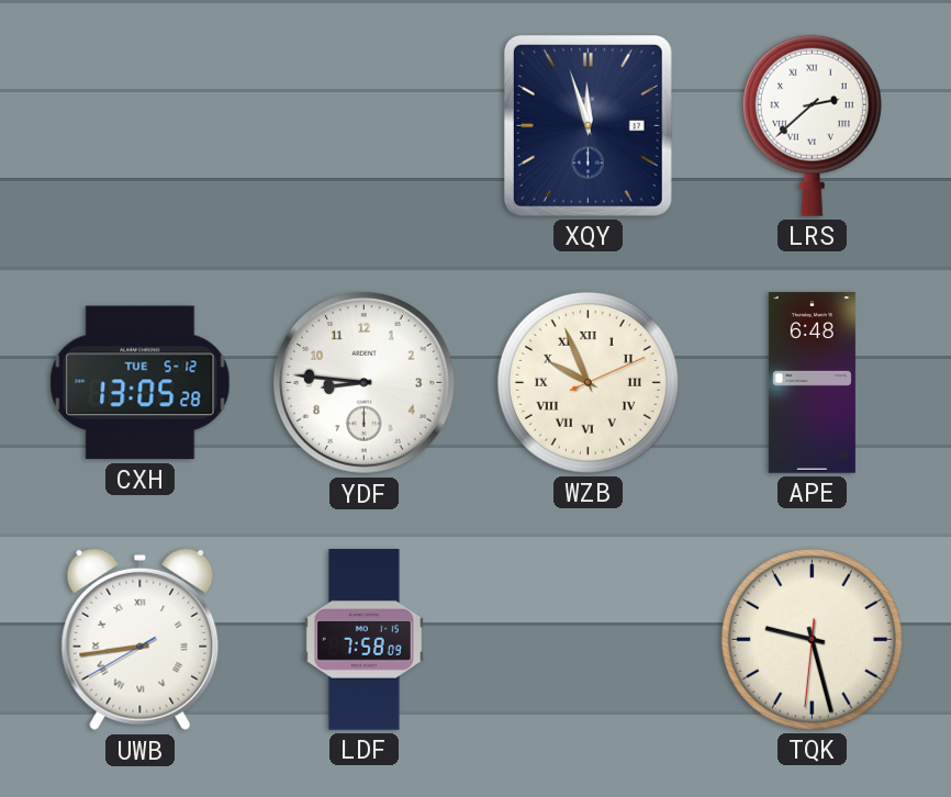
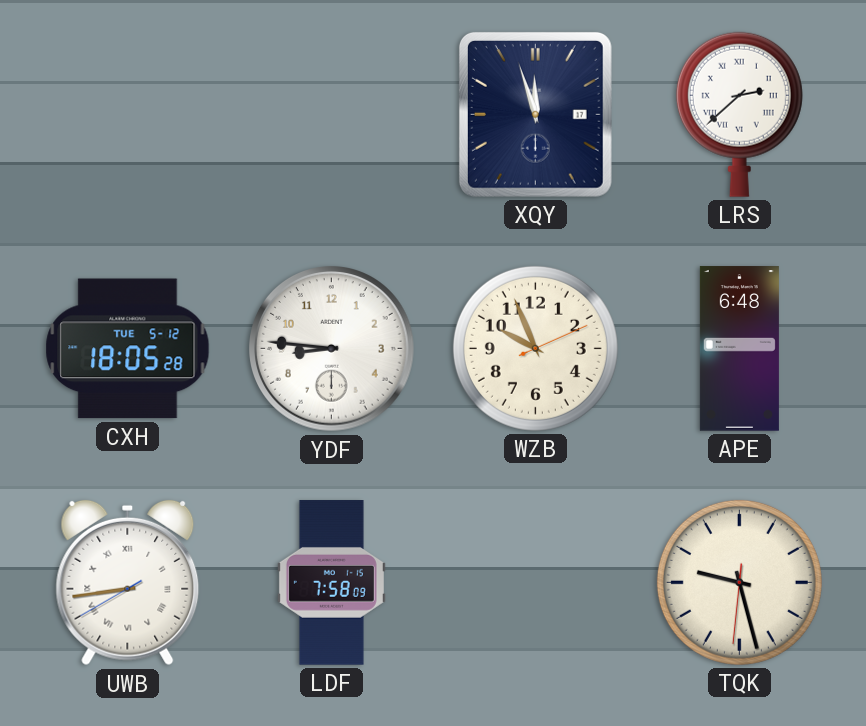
CXH: 13:05 -> 18:05 (128, 349)
WZB numerals: Roman -> Arabic (535, 348)
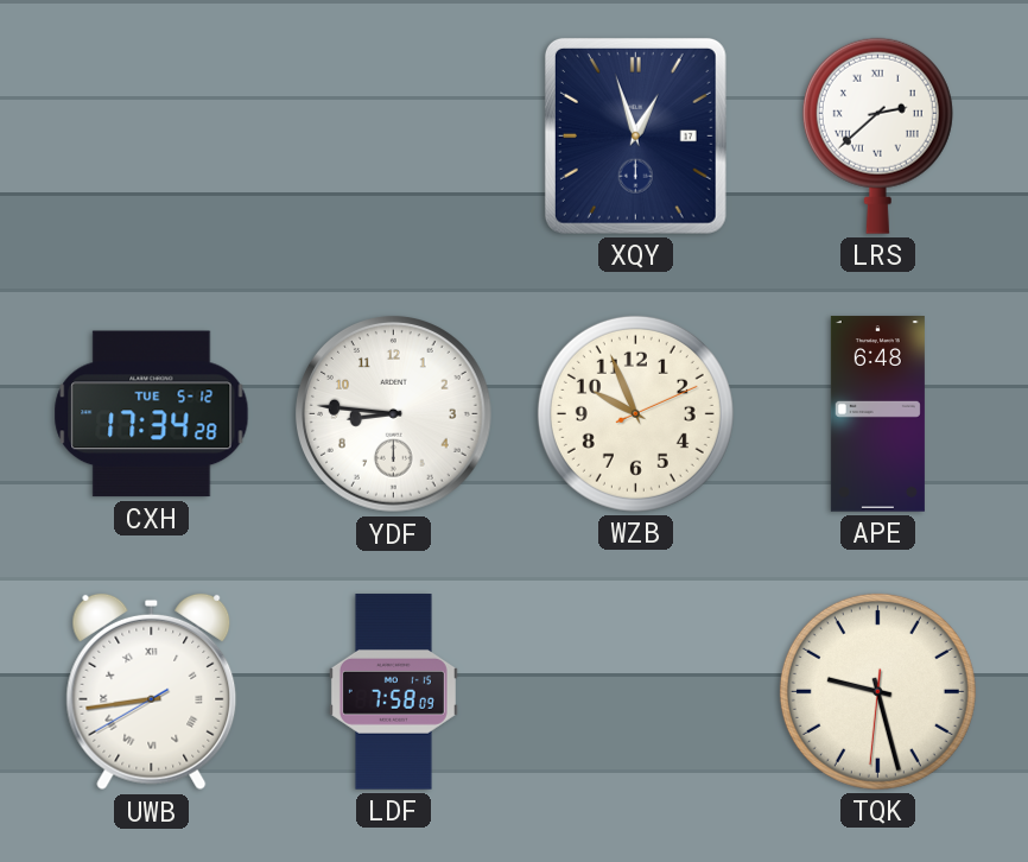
XQY: 11:57 -> 12:57 (635, 135)
CXH: 18:05 -> 17:34 (152, 414)
